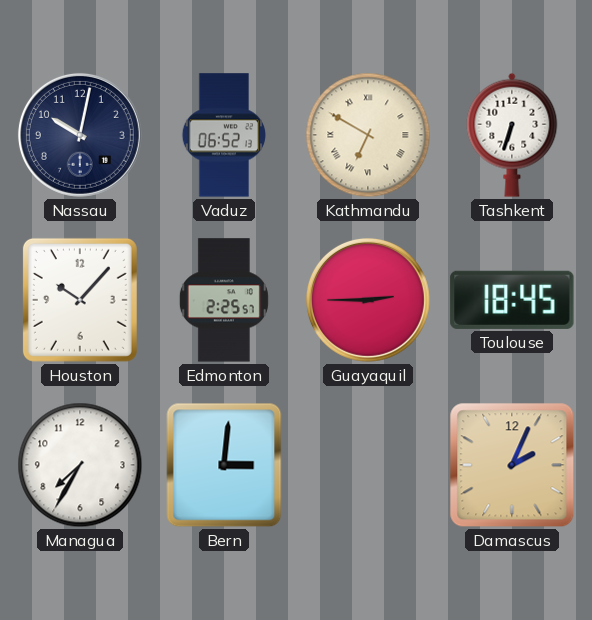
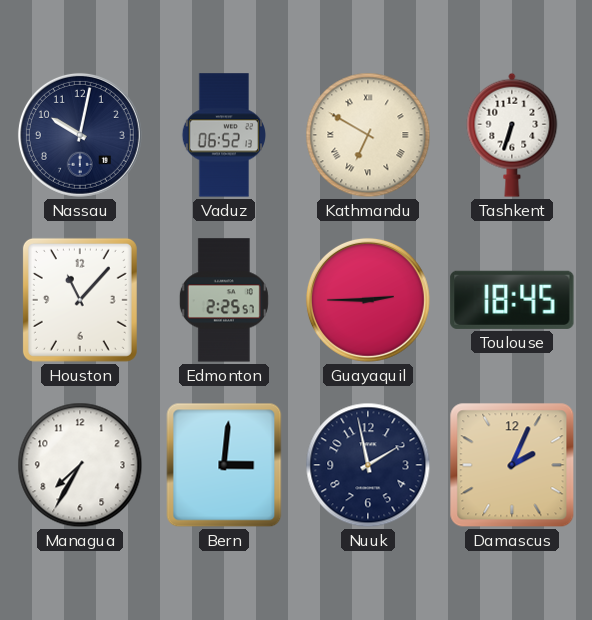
Houston: 10:07 -> 11:07 (80, 300)
Nuuk: none -> 1:58 (368, 465)
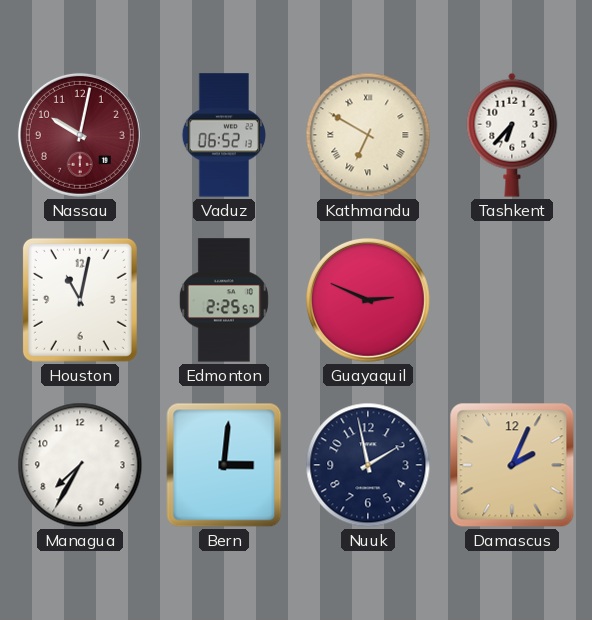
Nassau dial: navy -> burgundy (80, 135)
Tashkent: 6:33 -> 6:37 (512, 135)
Houston: 11:07 -> 11:02 (80, 300)
Guayaquil: 2:45 -> 2:49 (368, 300)
Toulouse: 18:45 -> none (512, 300)
